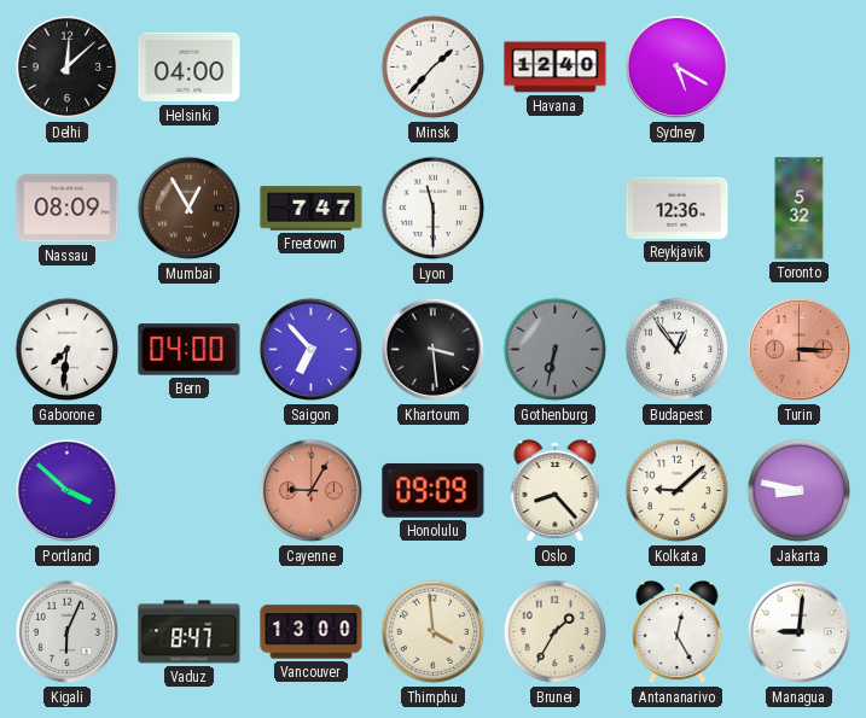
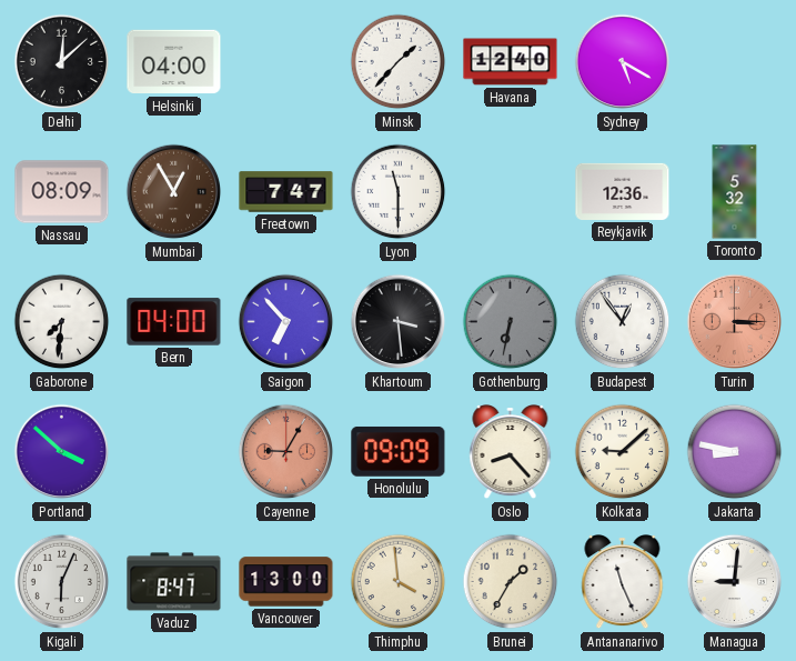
Antananarivo: 12:25 -> 11:26 (623, 583)
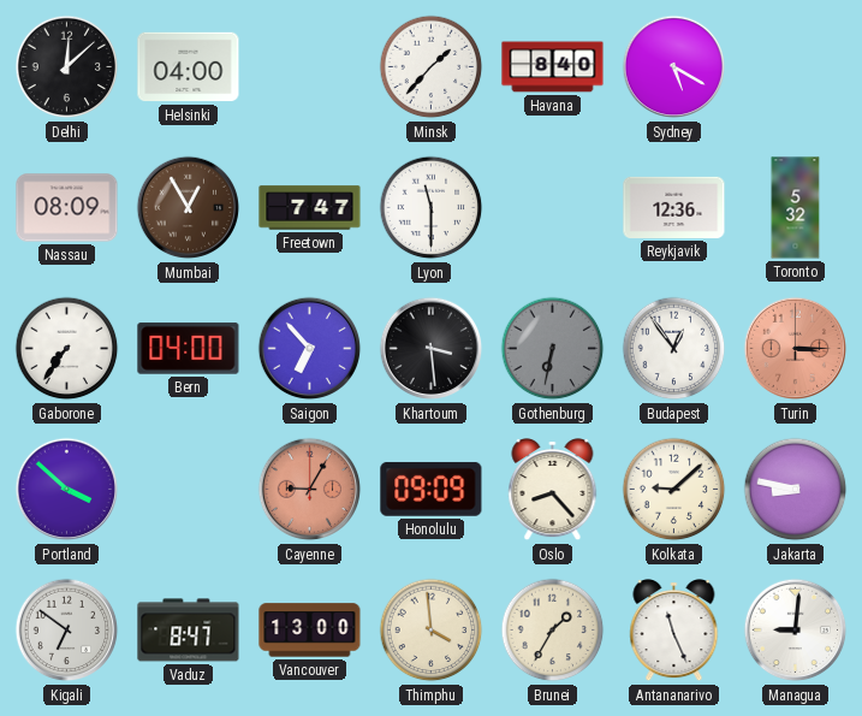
Havana: 12:40 -> 8:40 (553, 67)
Gaborone: 7:31 -> 7:36 (67, 349)
Kigali: 6:04 -> 6:51 (67, 631)
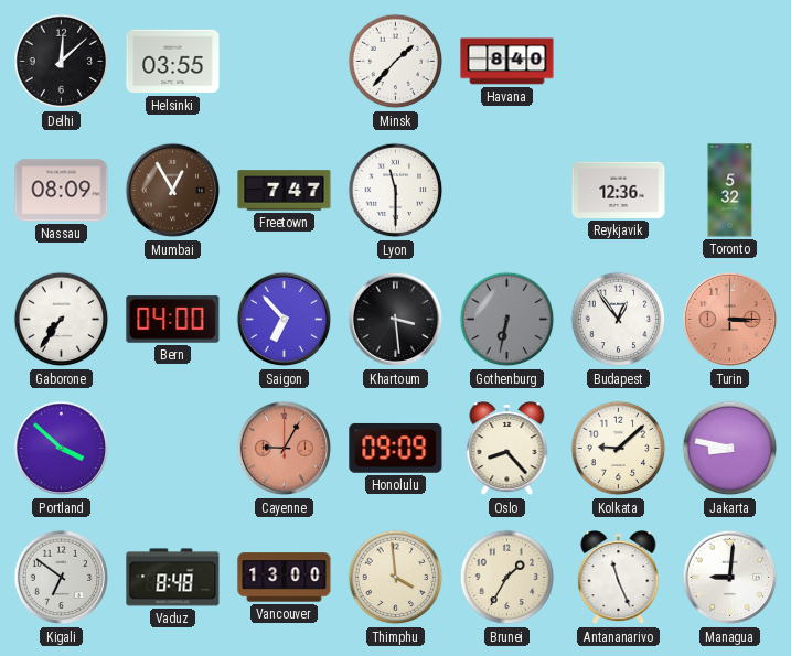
Helsinki: 04:00 -> 03:55 (173, 62)
Sydney: 5:20 -> none (674, 67)
Vaduz: 8:47 -> 8:48 (173, 578)
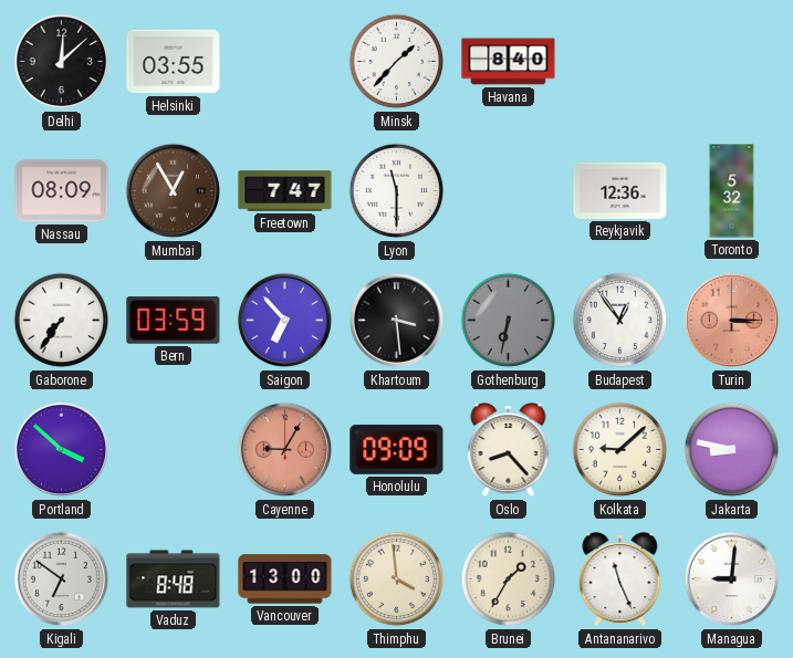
Bern: 04:00 -> 03:59 (174, 321)
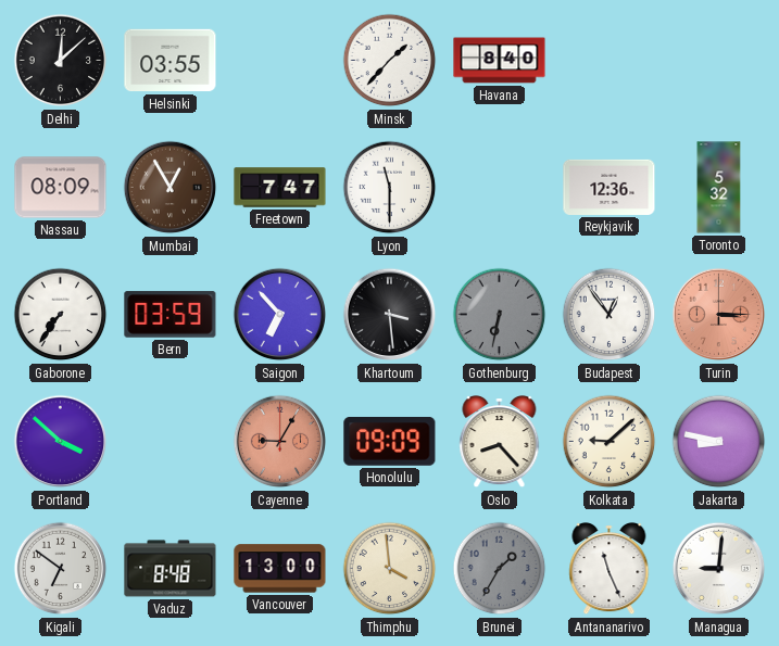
Brunei dial: cream -> grey (500, 569)
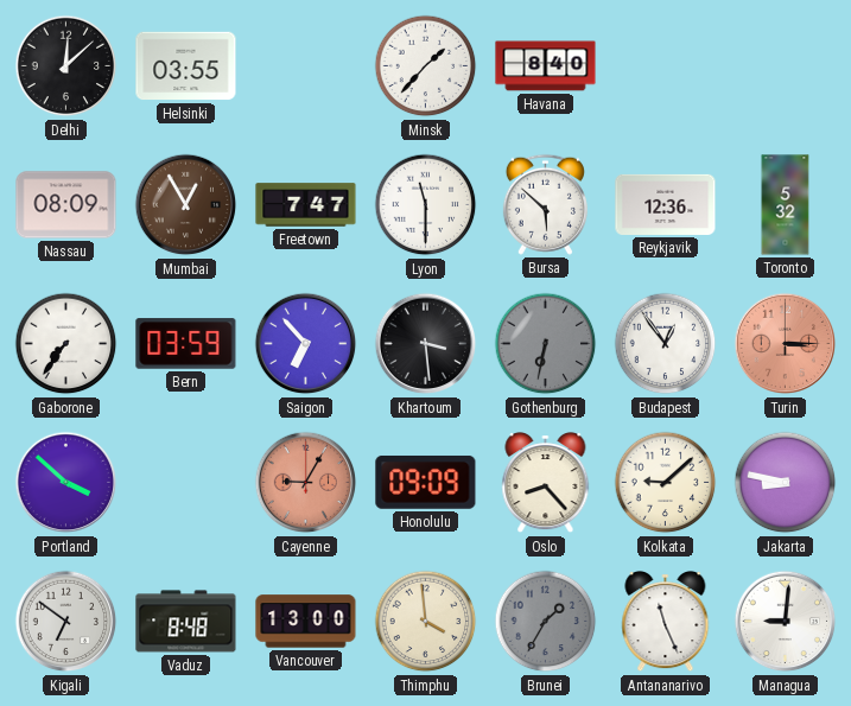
Bursa: none -> 5:52 (545, 204)
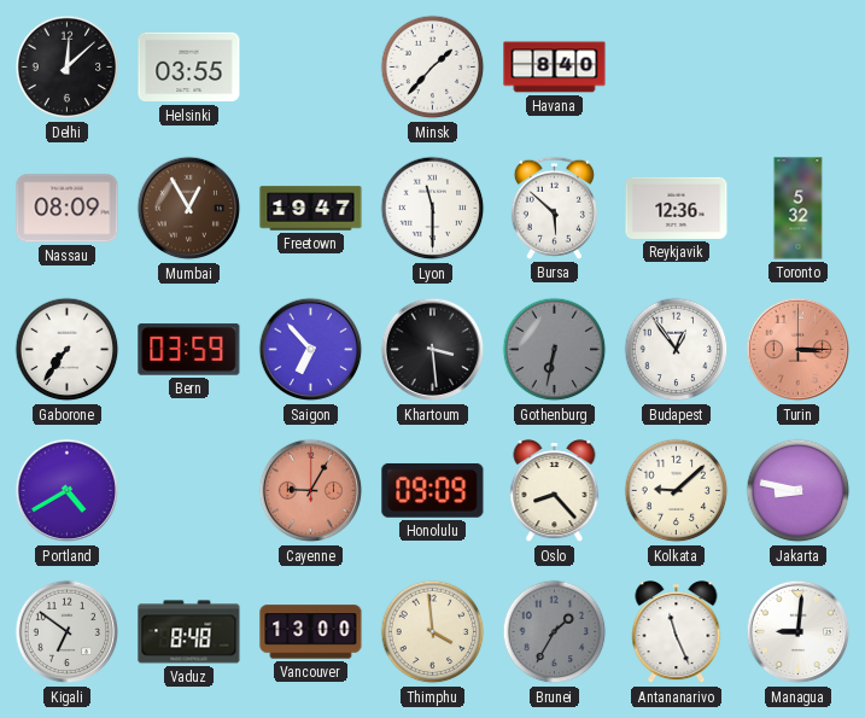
Freetown: 7:47 -> 19:47 (311, 209)
Portland: 3:52 -> 4:40 (68, 491)
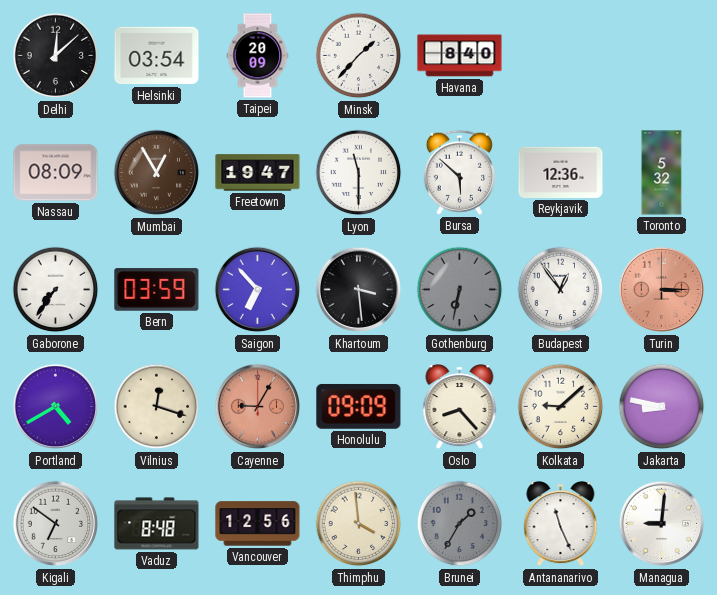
Helsinki: 03:55 -> 03:54 (157, 56)
Taipei: none -> 20:09 (258, 56)
Vilnius: none -> 12:18 (157, 407)
Vancouver: 13:00 -> 12:56 (258, 524)
